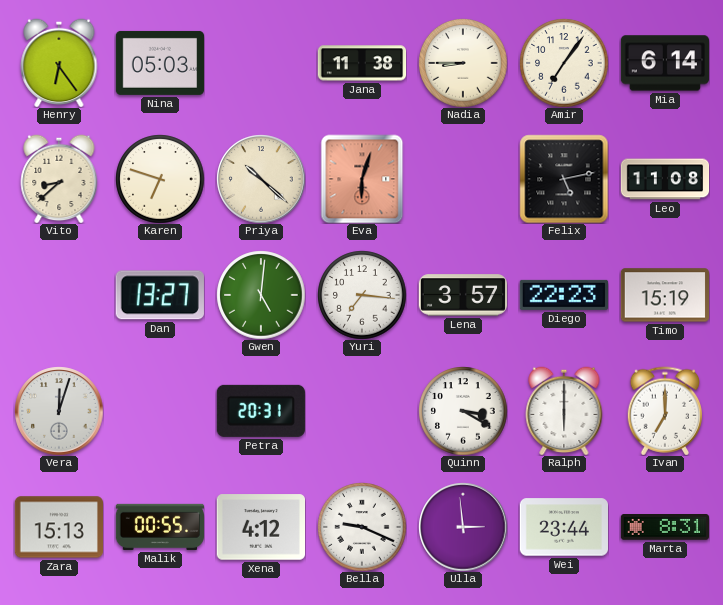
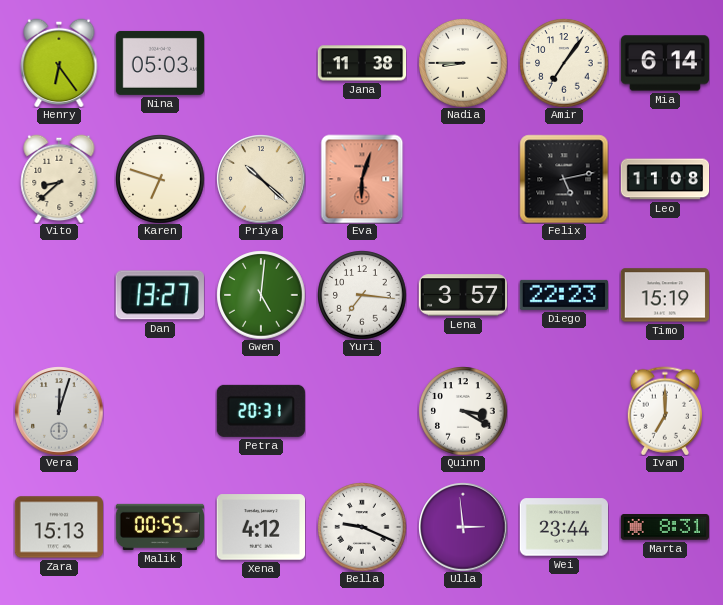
Ralph: 6:00 -> none (564, 411)
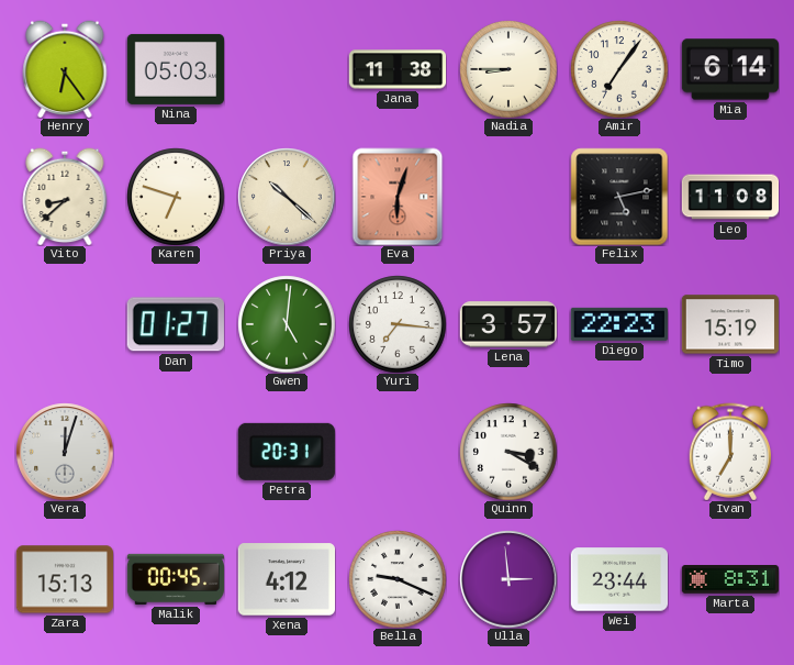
Dan: 13:27 -> 01:27 (176, 324)
Malik: 00:55 -> 00:45 (175, 579)
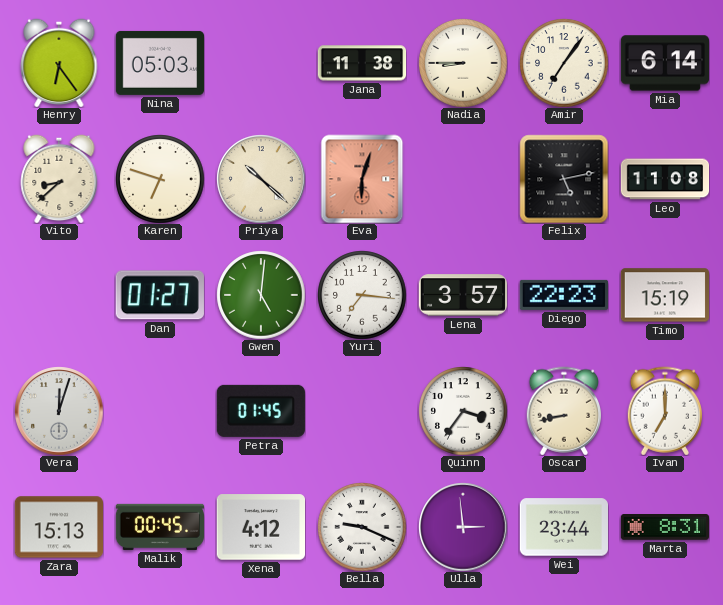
Petra: 20:31 -> 01:45 (261, 411)
Quinn: 3:20 -> 3:36 (463, 411)
Oscar: none -> 8:43 (563, 411)
